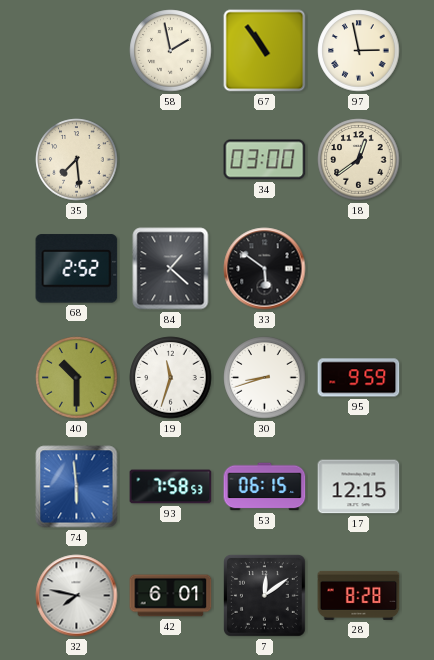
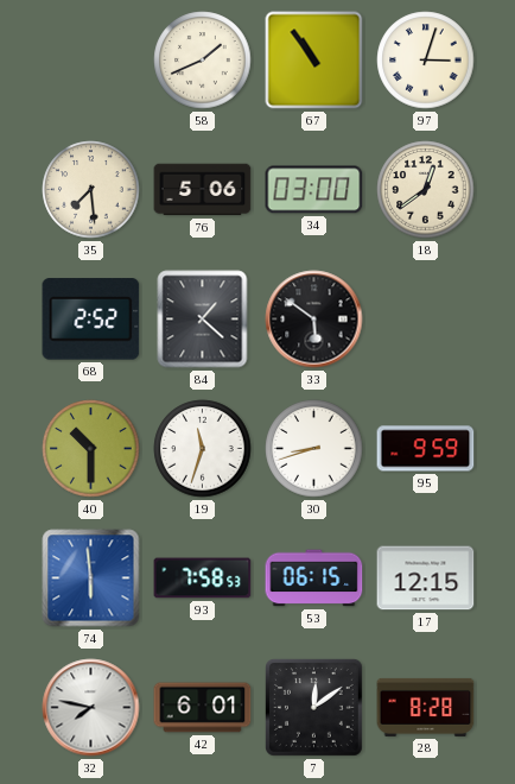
58: 1:58 -> 1:41 (203, 61)
97: 2:58 -> 3:03 (426, 61)
76: none -> 5:06 (203, 190)
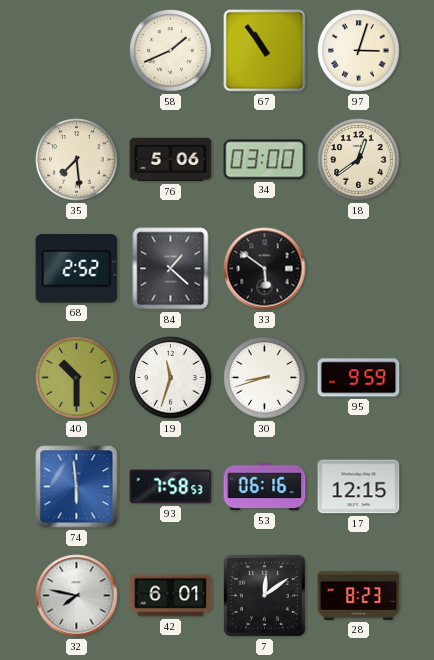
53: 06:15 -> 06:16 (265, 487)
28: 8:28 -> 8:23 (359, 595)
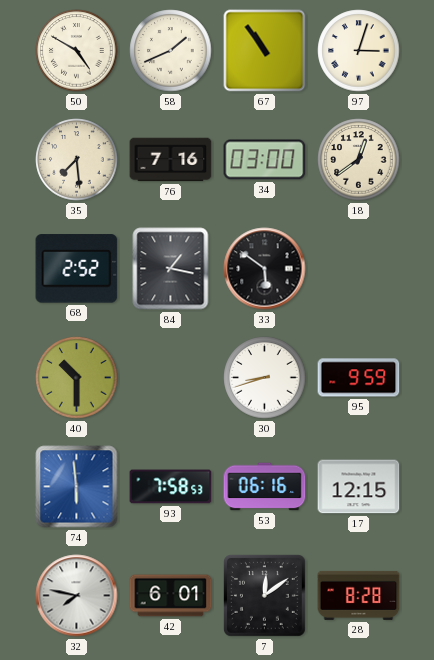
50: none -> 4:50 (77, 51)
76: 5:06 -> 7:16 (171, 160)
84: 1:22 -> 1:17 (171, 269)
19: 11:33 -> none (171, 378)
28: 8:23 -> 8:28 (359, 595)
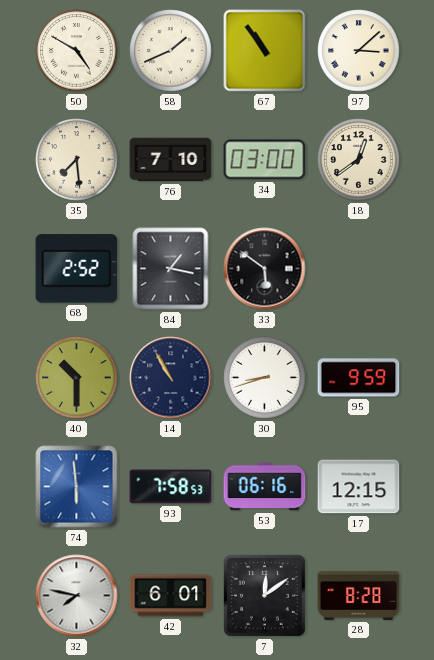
97: 3:03 -> 3:08 (359, 51)
76: 7:16 -> 7:10 (171, 160)
14: none -> 10:55 (171, 378)
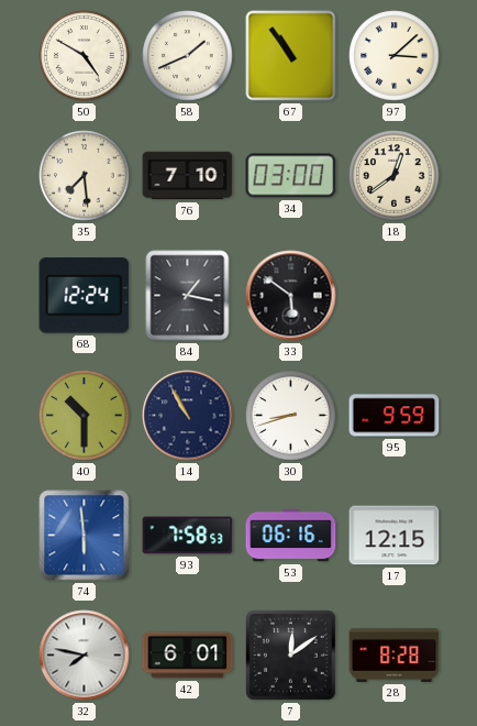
68: 2:52 -> 12:24 (85, 296)
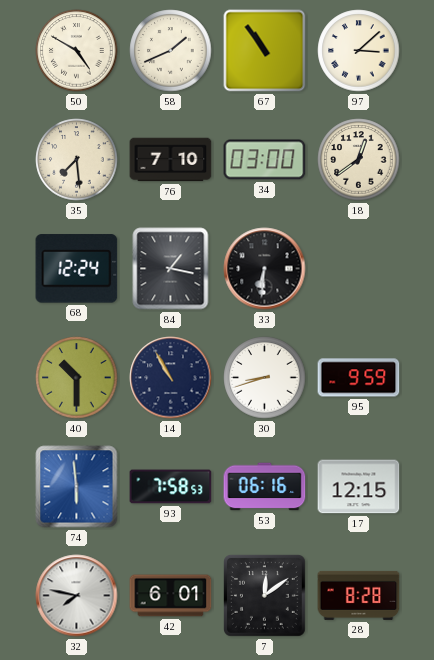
33: 5:51 -> 6:31 (265, 269)
